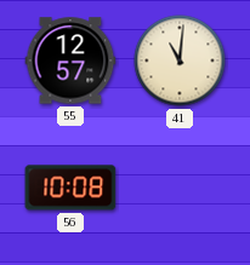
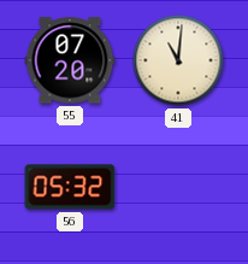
55: 12:57 -> 07:20 (70, 60)
56: 10:08 -> 05:32 (70, 187)
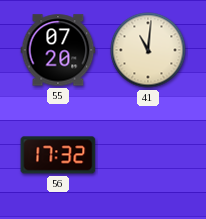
56: 05:32 -> 17:32 (58, 155)
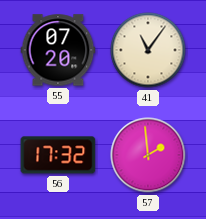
41: 11:01 -> 11:06 (148, 50)
57: none -> 1:59 (148, 155)
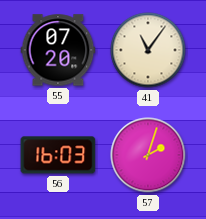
56: 17:32 -> 16:03 (58, 155)
57: 1:59 -> 2:03 (148, 155)
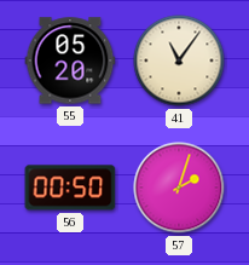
55: 07:20 -> 05:20 (70, 61)
56: 16:03 -> 00:50 (70, 188)
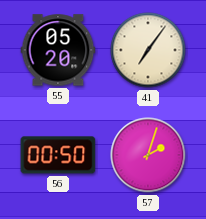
41: 11:06 -> 7:06 (148, 50)
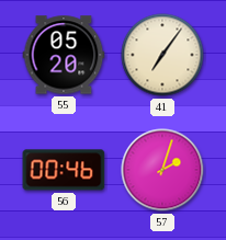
56: 00:50 -> 00:46 (64, 170)
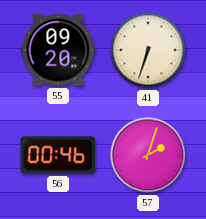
55: 05:20 -> 09:20 (58, 50)
41: 7:06 -> 6:33 (148, 50)
